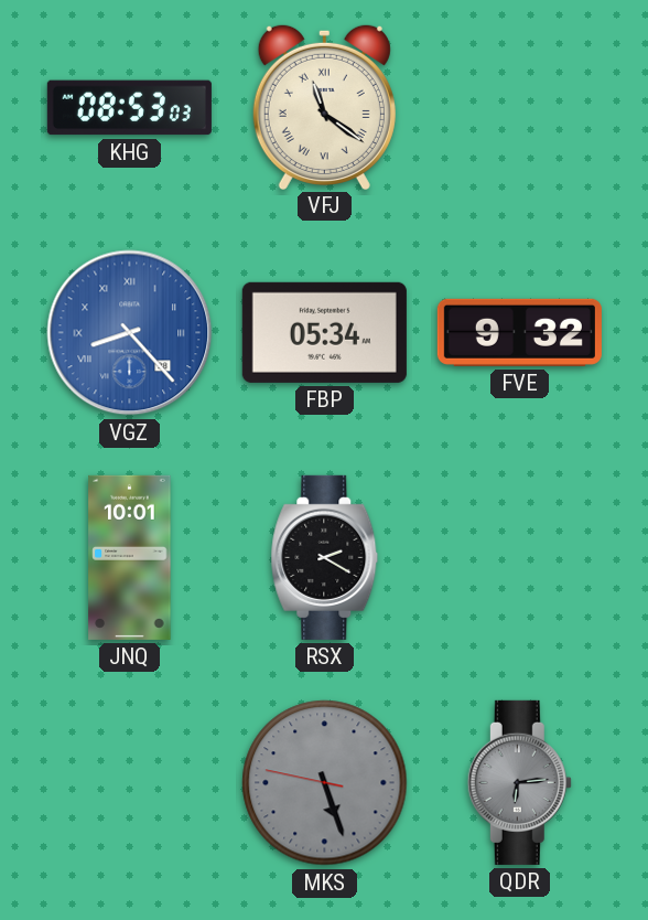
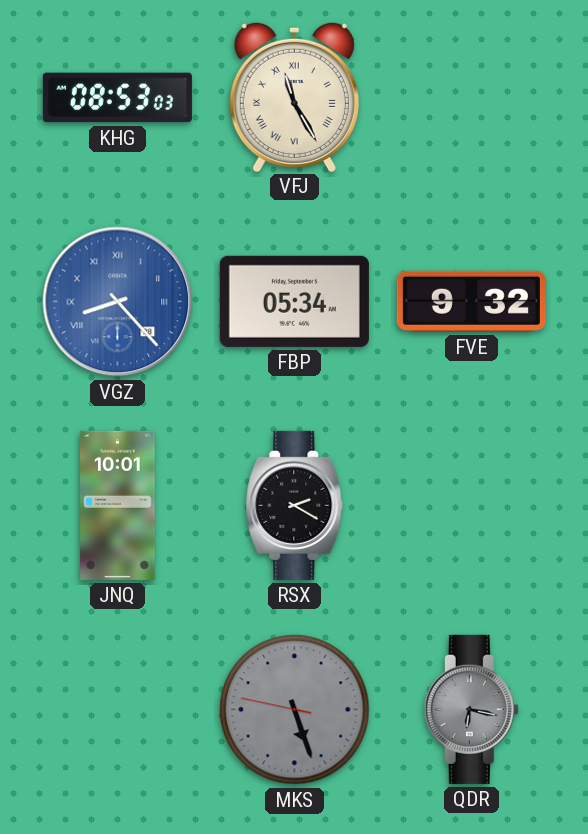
VFJ: 11:21 -> 11:25 (294, 96)
QDR: 6:14 -> 6:17 (471, 709)
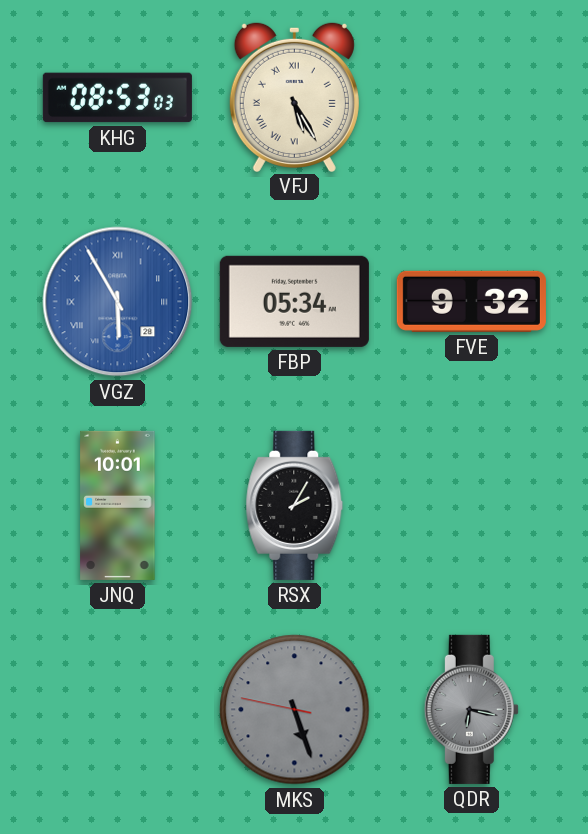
VFJ: 11:25 -> 5:25 (294, 96)
VGZ: 8:23 -> 5:55 (118, 302)
RSX: 2:20 -> 2:05 (295, 505)
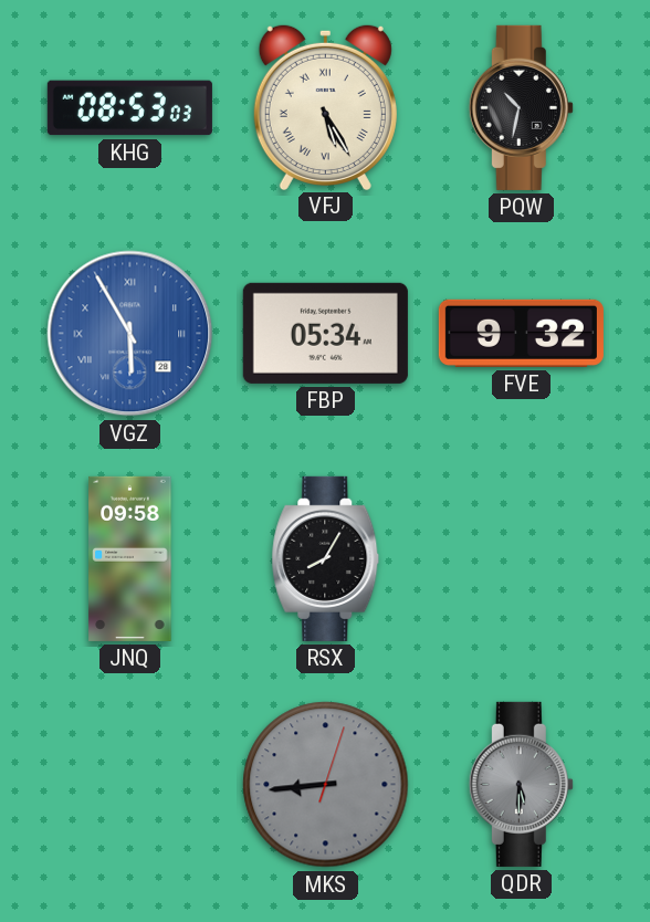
PQW: none -> 10:32 (521, 107)
JNQ: 10:01 -> 09:58 (130, 558)
RSX: 2:05 -> 8:05 (326, 558)
MKS: 5:26 -> 8:44 (326, 785)
QDR: 6:17 -> 5:30 (521, 784)
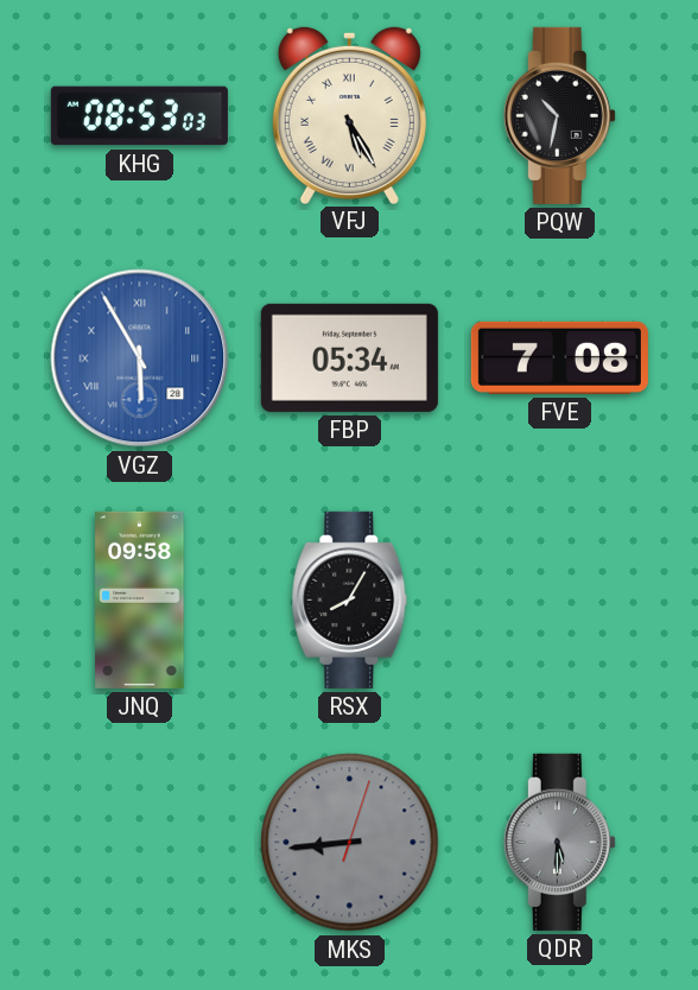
FVE: 9:32 -> 7:08 (559, 357)
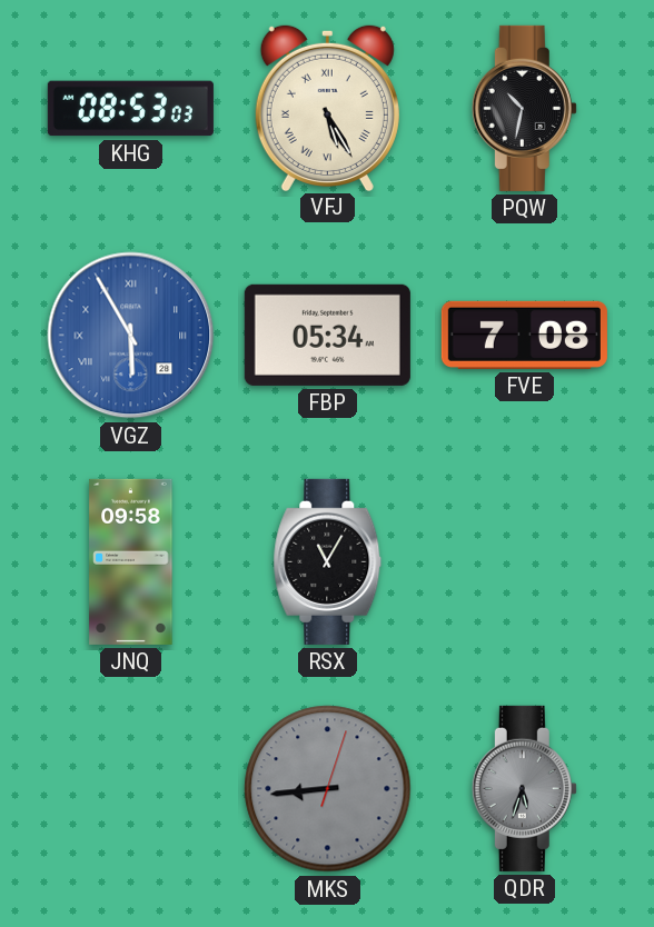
RSX: 8:05 -> 11:05 (328, 561)
QDR: 5:30 -> 5:33 (524, 788)
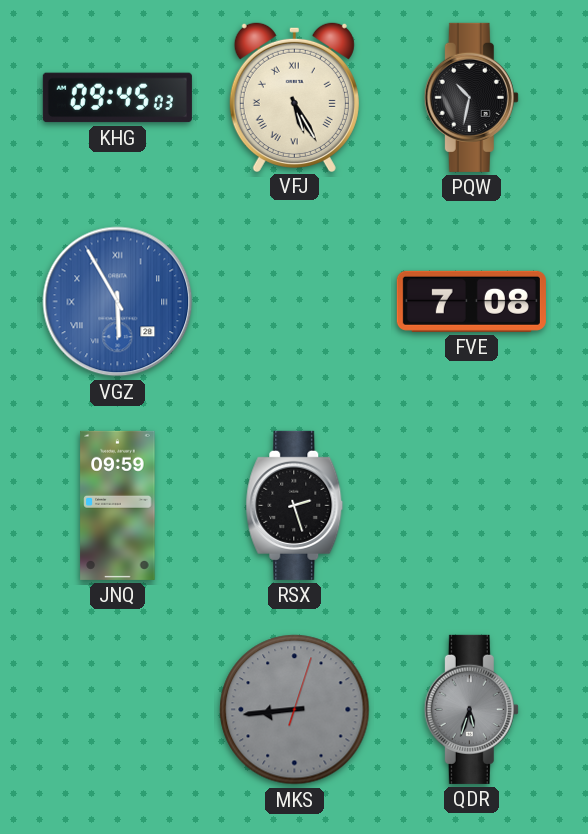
KHG: 08:53 -> 09:45 (117, 98)
FBP: 05:34 -> none (327, 335)
JNQ: 09:58 -> 09:59 (118, 505)
RSX: 11:05 -> 2:27 (295, 505)
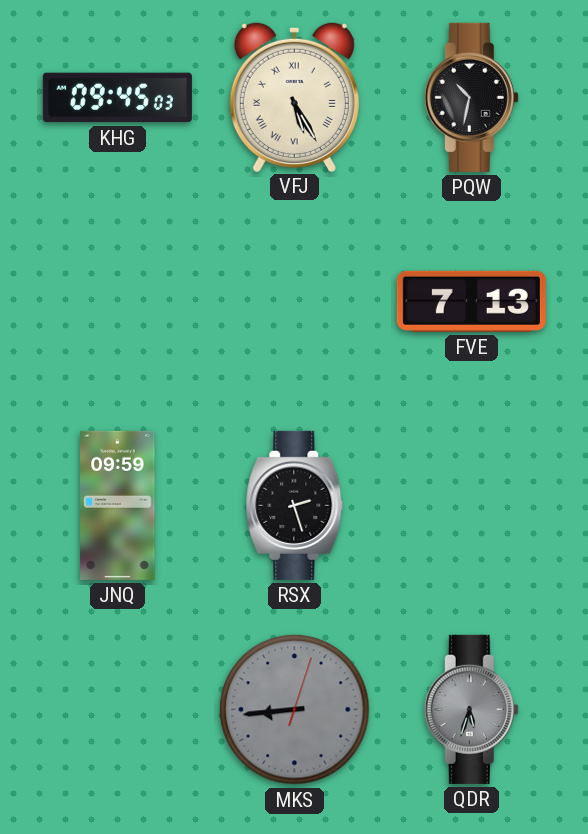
VGZ: 5:55 -> none (118, 302)
FVE: 7:08 -> 7:13 (471, 301)
